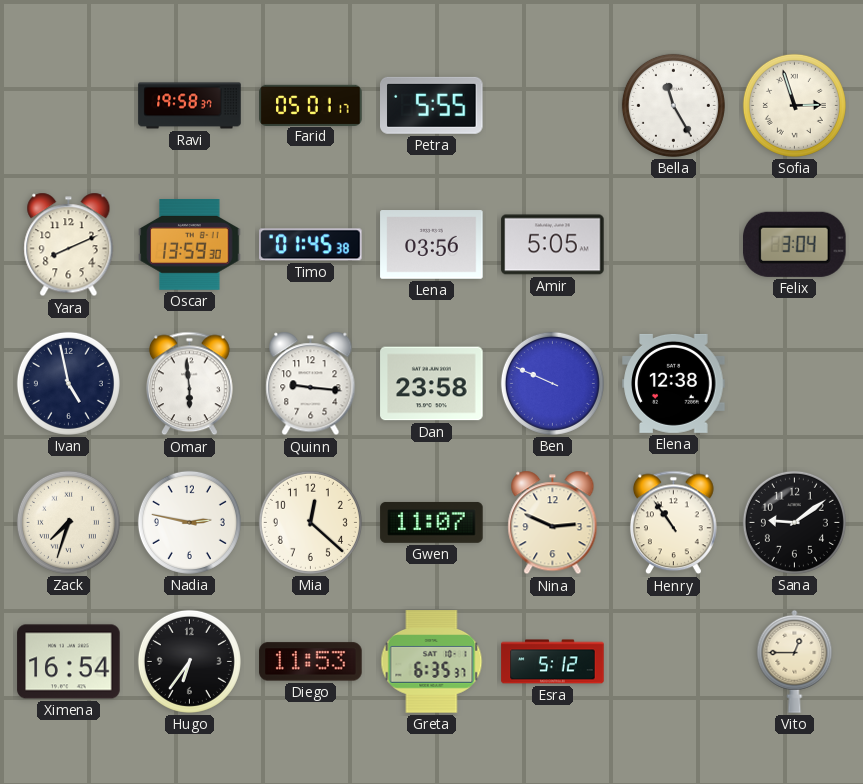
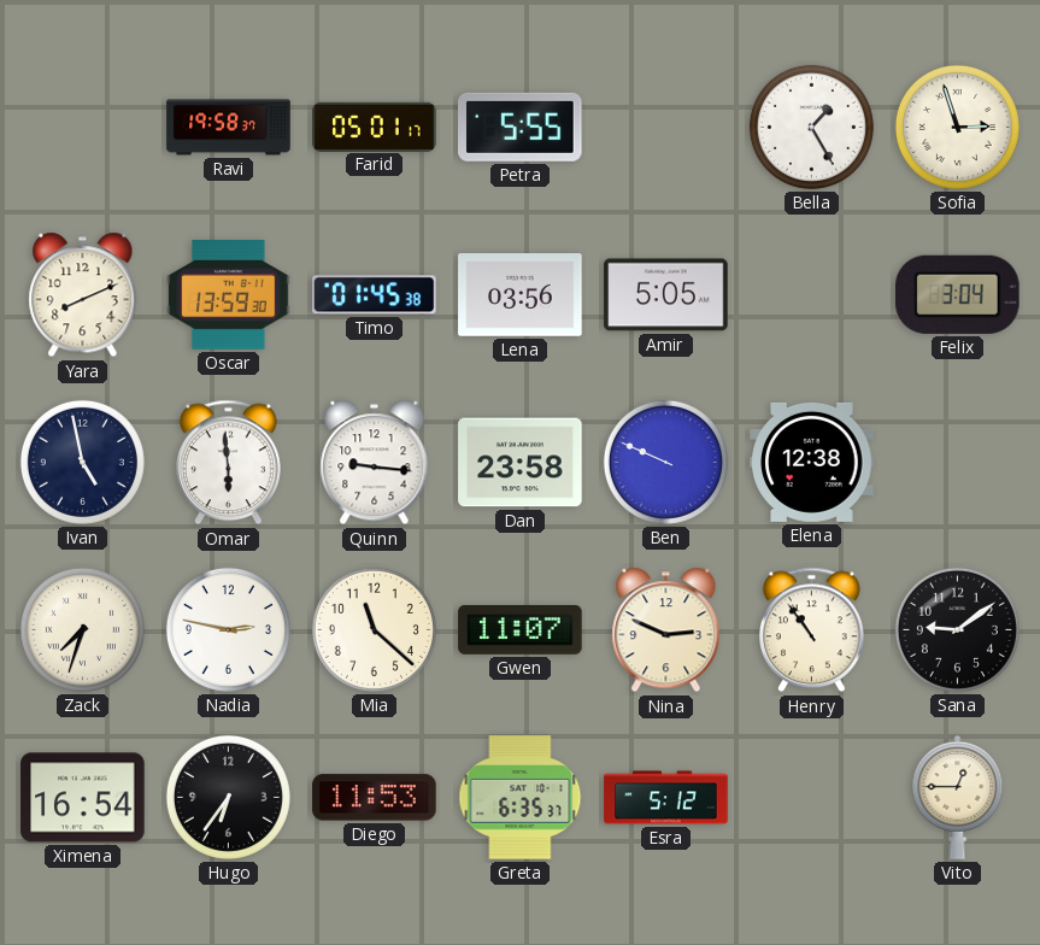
Bella: 11:25 -> 1:25 (811, 127)
Mia: 12:22 -> 11:22 (374, 629)
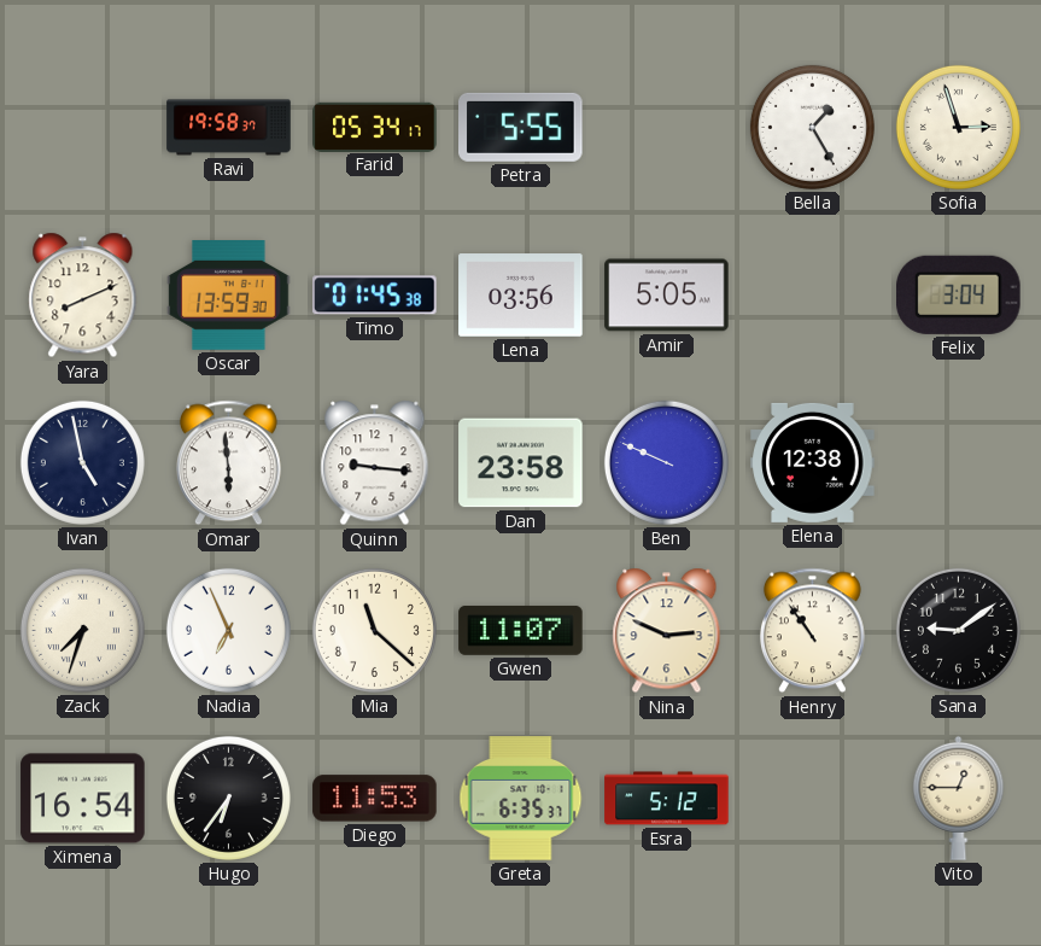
Farid: 05:01 -> 05:34 (375, 127)
Nadia: 2:47 -> 6:56 (228, 630)
